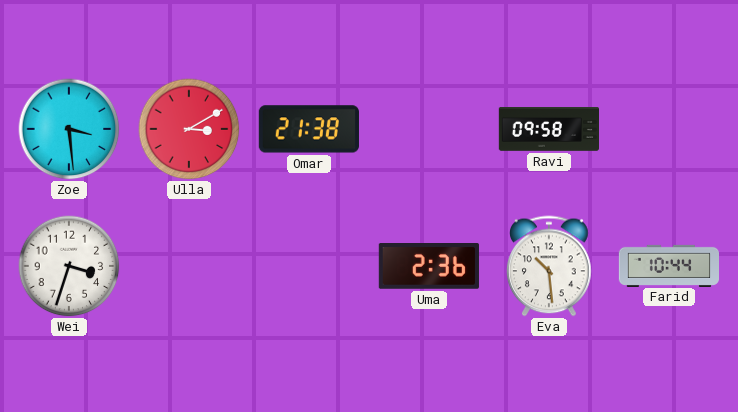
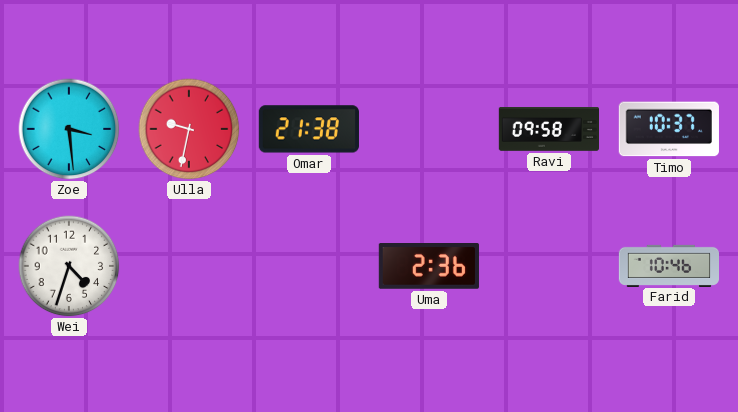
Ulla: 3:10 -> 9:32 (189, 129)
Timo: none -> 10:37 (669, 129)
Wei: 3:33 -> 4:33 (69, 266)
Eva: 10:29 -> none (550, 266)
Farid: 10:44 -> 10:46 (668, 265)
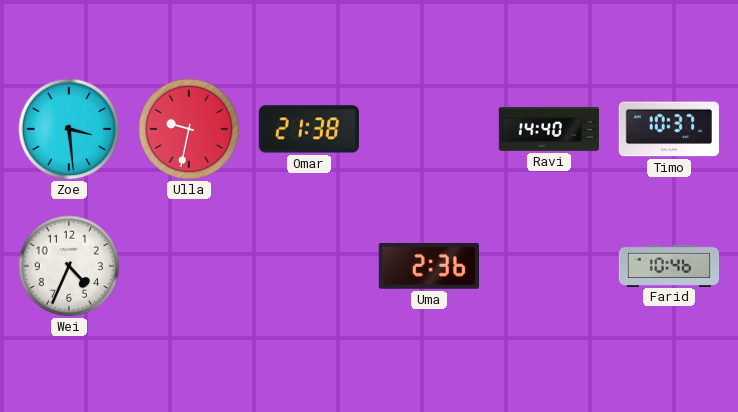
Ravi: 09:58 -> 14:40 (548, 130)
Wei: 4:33 -> 4:34 (69, 266)
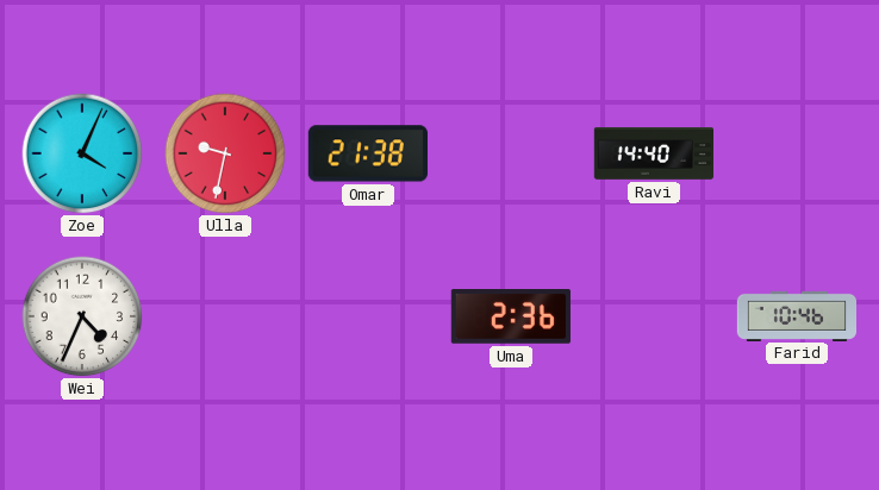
Zoe: 3:29 -> 4:04 (82, 153)
Timo: 10:37 -> none (669, 129)
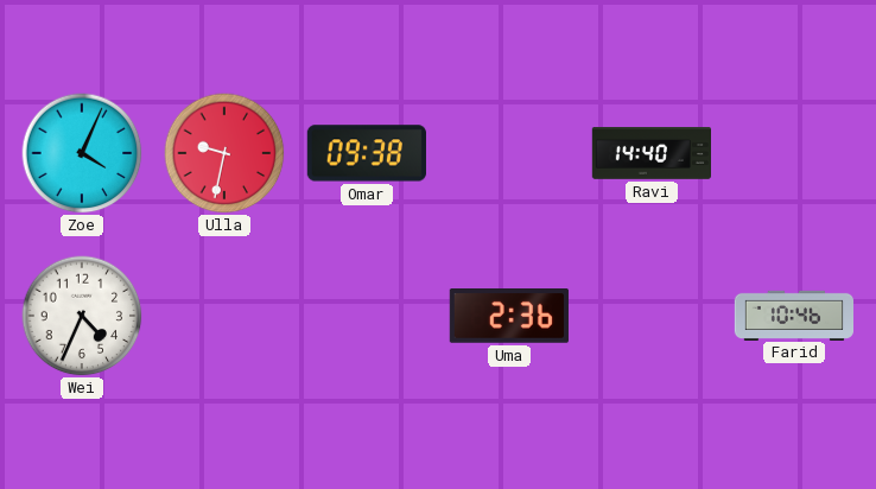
Omar: 21:38 -> 09:38 (367, 153)
